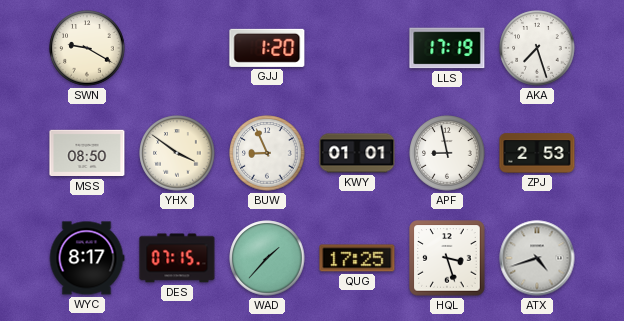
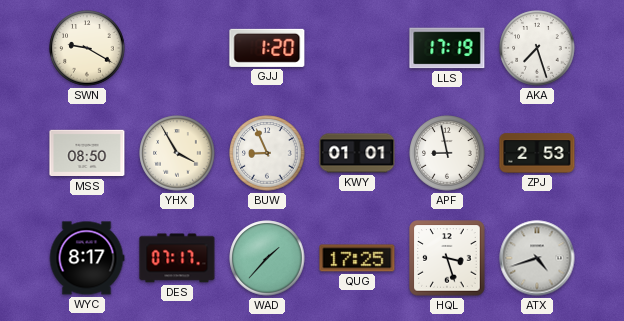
YHX: 3:51 -> 3:55 (177, 153)
DES: 07:15 -> 07:17 (177, 258)
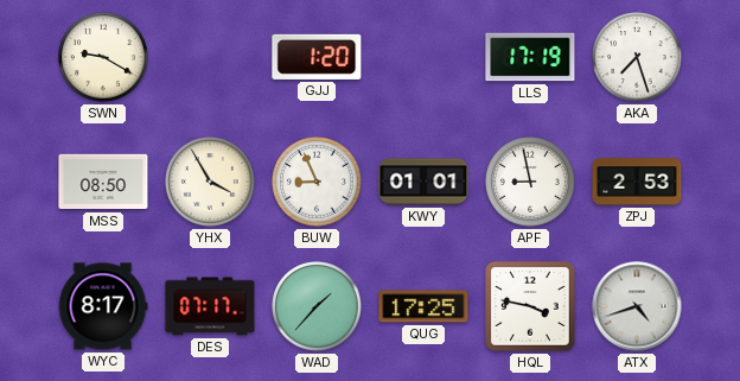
HQL: 3:27 -> 3:47 (530, 306)
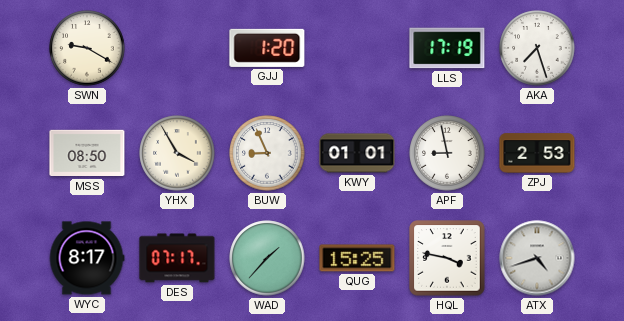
QUG: 17:25 -> 15:25 (357, 258)
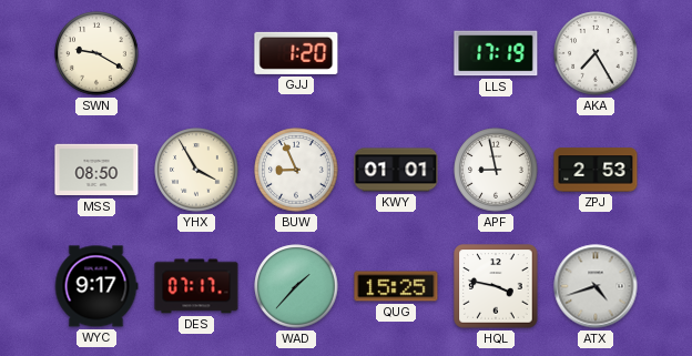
AKA: 7:27 -> 7:25 (596, 53)
WYC: 8:17 -> 9:17 (96, 286)
